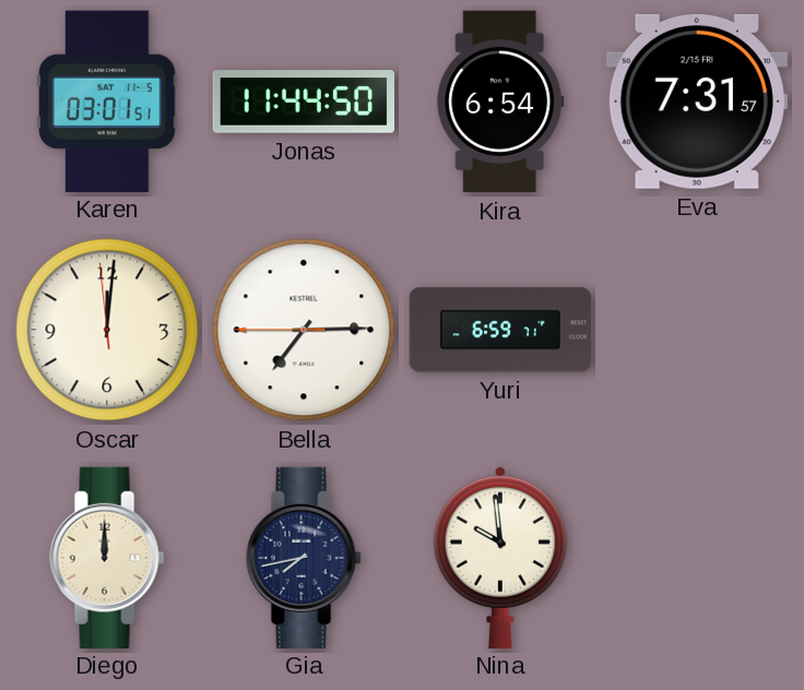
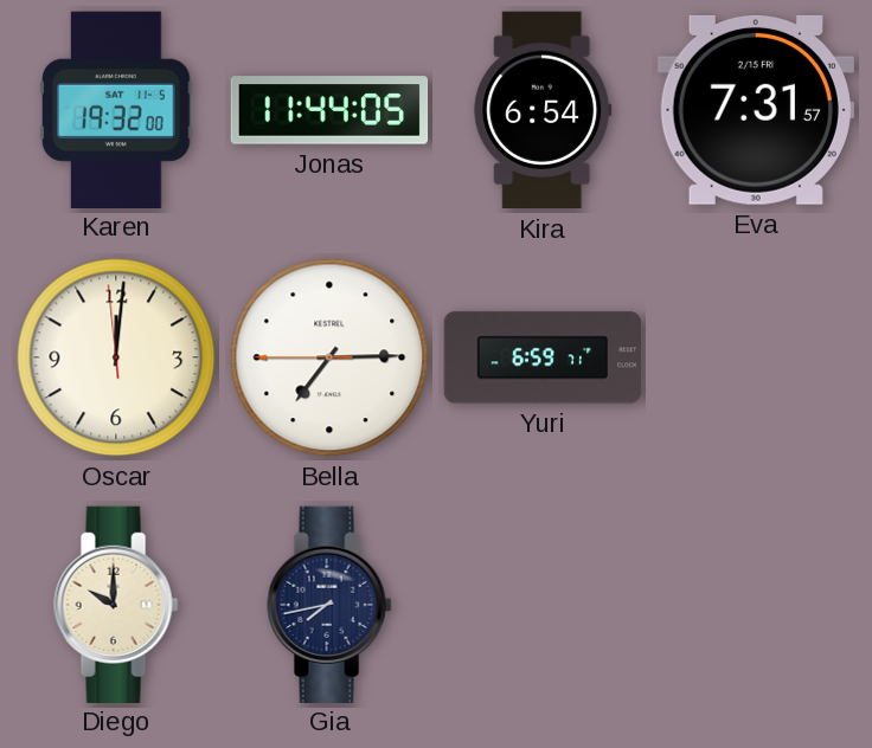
Karen: 03:01 -> 19:32 (117, 109)
Jonas: 11:44:50 -> 11:44:05 (329, 110)
Diego: 12:00 -> 10:00 (116, 604)
Nina: 9:59 -> none (500, 557)
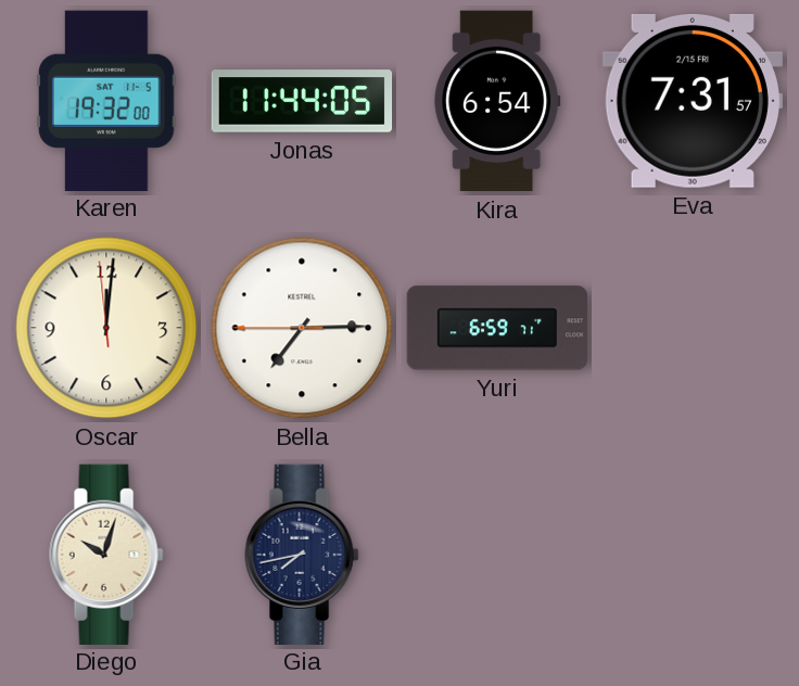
Diego: 10:00 -> 10:03 (106, 554)
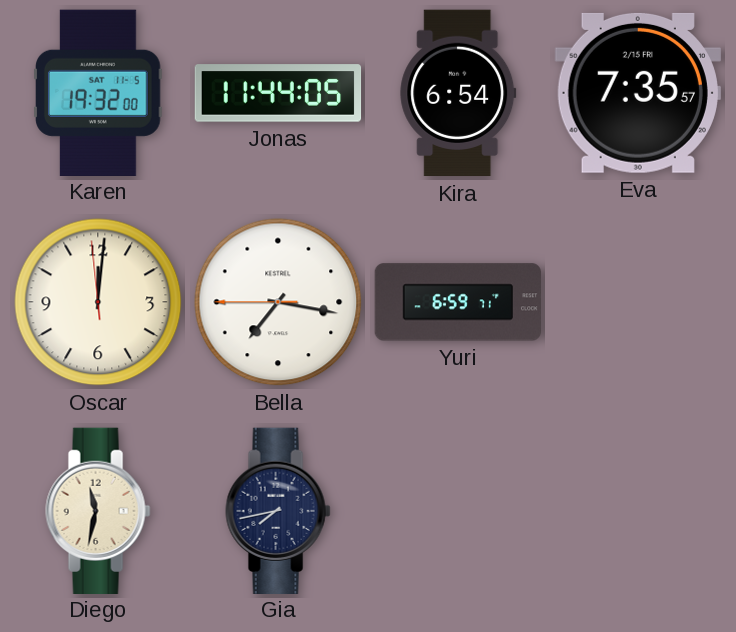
Eva: 7:31 -> 7:35 (638, 93)
Bella: 7:14 -> 7:16 (278, 302)
Diego: 10:03 -> 11:32 (98, 510)
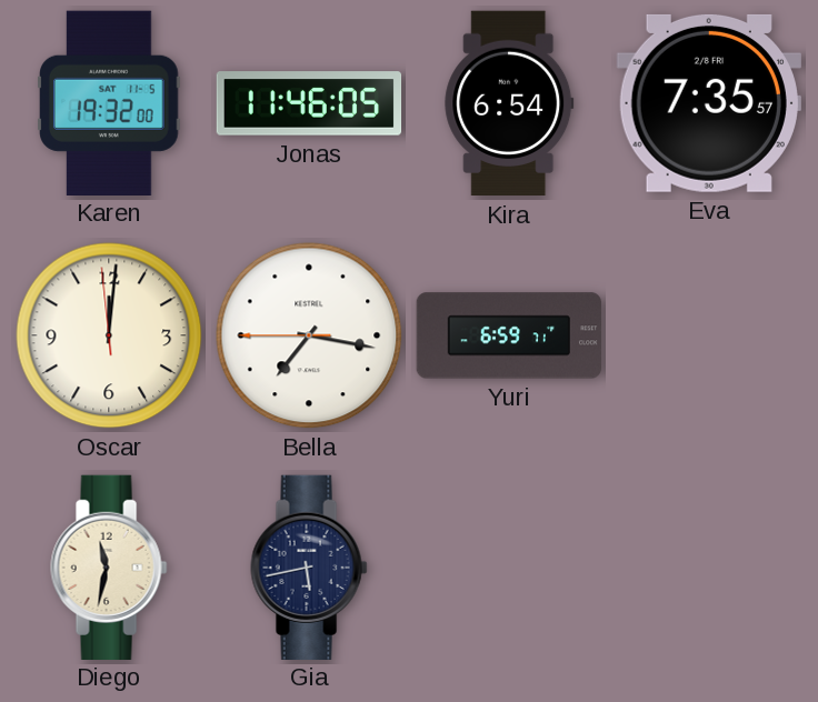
Jonas: 11:44 -> 11:46 (309, 103)
Eva date: 2/15 FRI -> 2/8 FRI (709, 103)
Gia: 7:43 -> 5:43 (309, 566)
